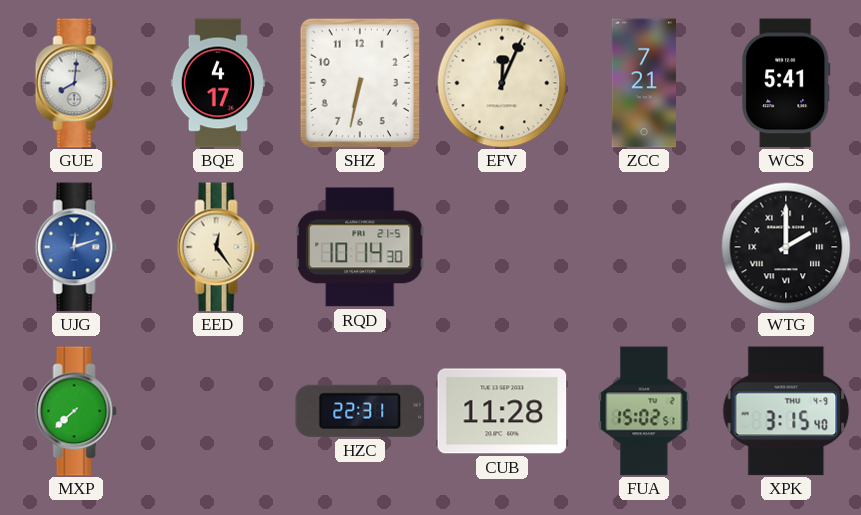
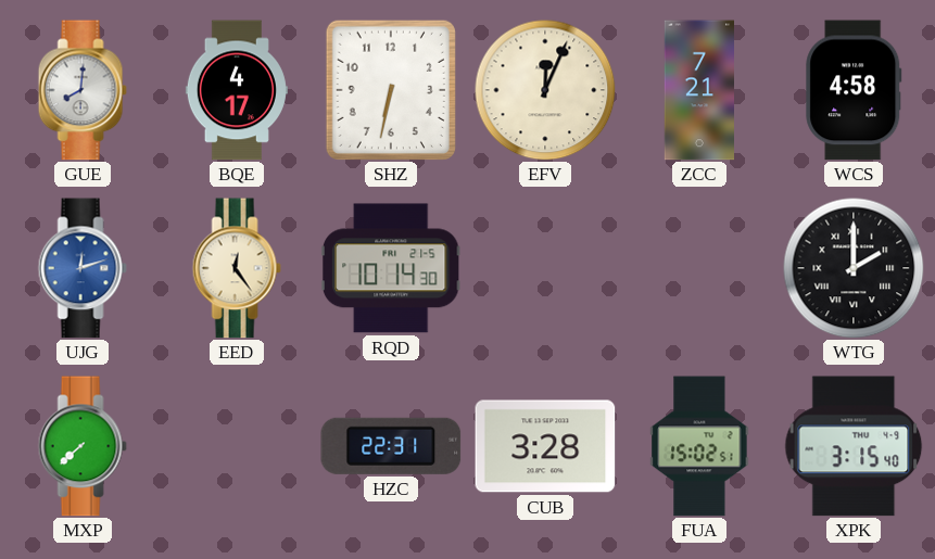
WCS: 5:41 -> 4:58 (854, 90)
CUB: 11:28 -> 3:28 (545, 446)
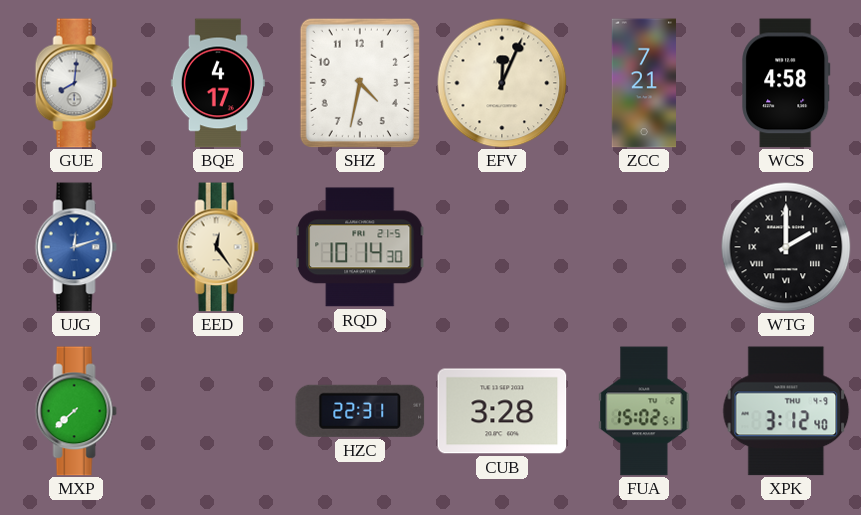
SHZ: 6:32 -> 4:32 (360, 83)
XPK: 3:15 -> 3:12 (786, 411)
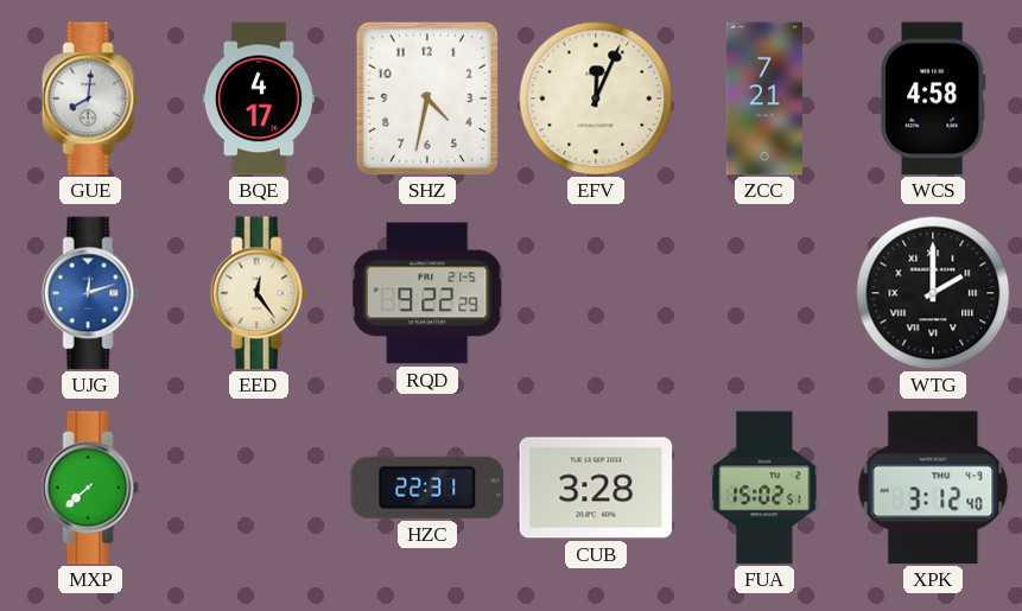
RQD: 10:14 -> 9:22 (427, 293)
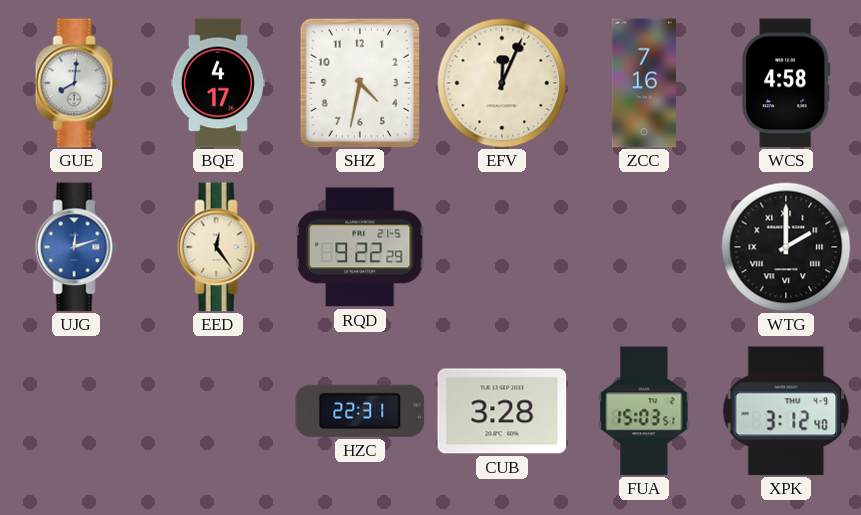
ZCC: 7:21 -> 7:16 (643, 83)
MXP: 7:38 -> none (90, 488)
FUA: 15:02 -> 15:03 (644, 411)
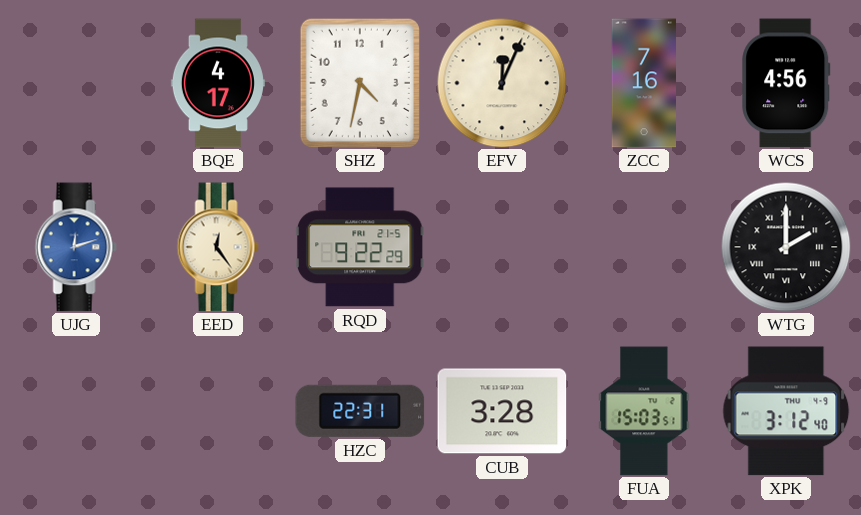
GUE: 8:01 -> none (76, 83)
WCS: 4:58 -> 4:56 (786, 83)
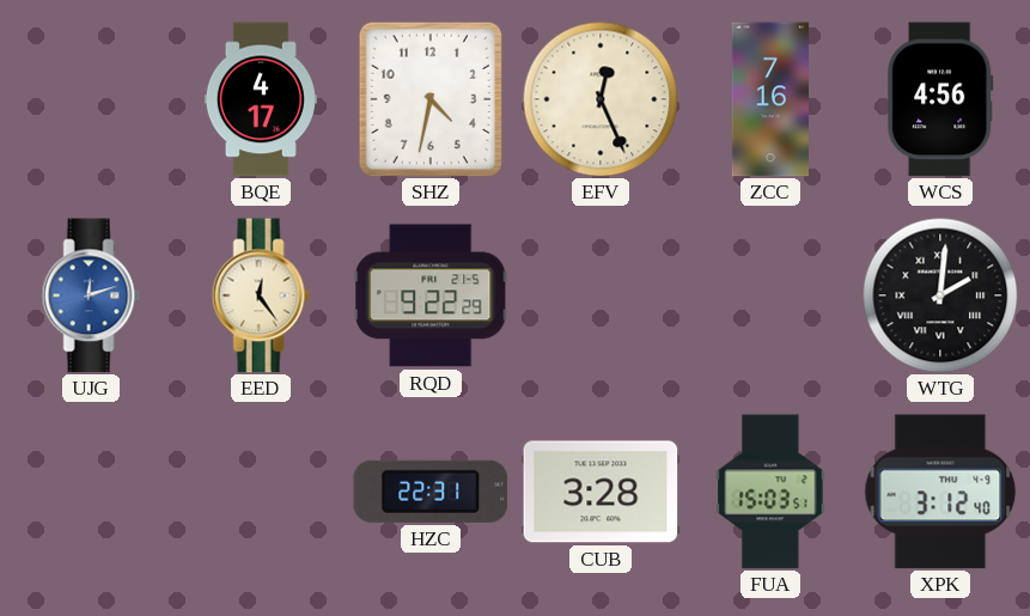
EFV: 12:04 -> 12:26 (601, 99)
WTG: 2:00 -> 2:01 (940, 295)
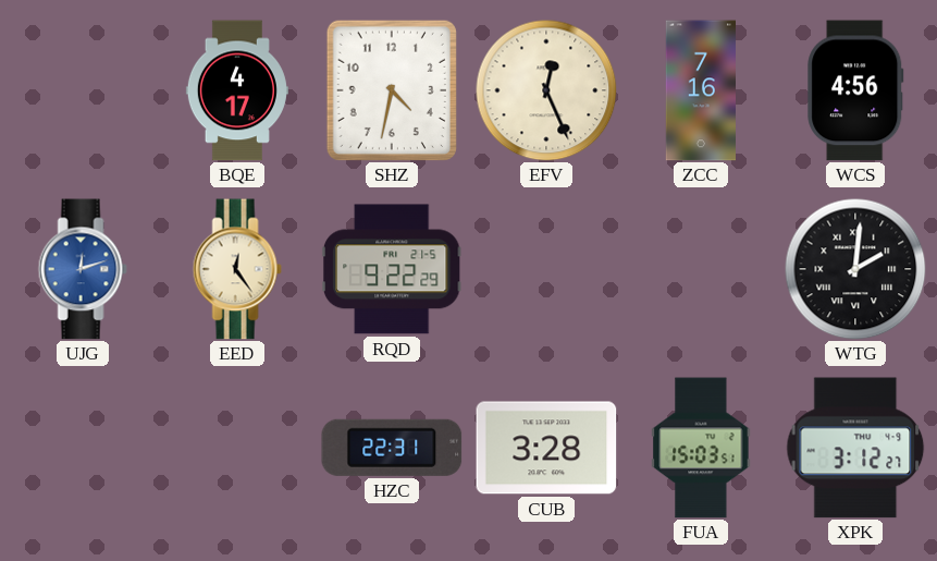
XPK: 3:12:40 -> 3:12:27 (855, 448)
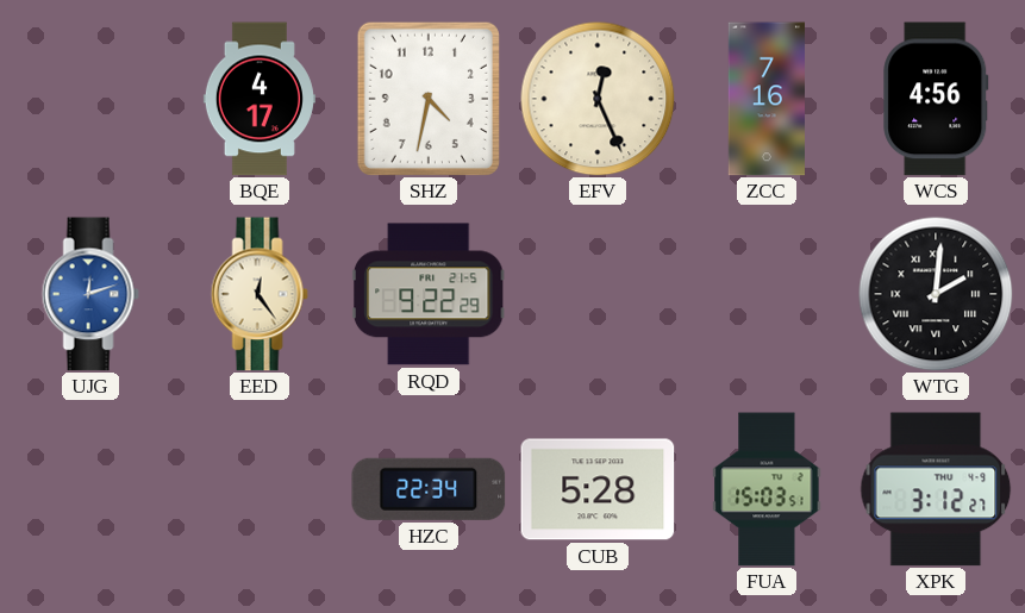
HZC: 22:31 -> 22:34 (429, 489)
CUB: 3:28 -> 5:28 (598, 489)
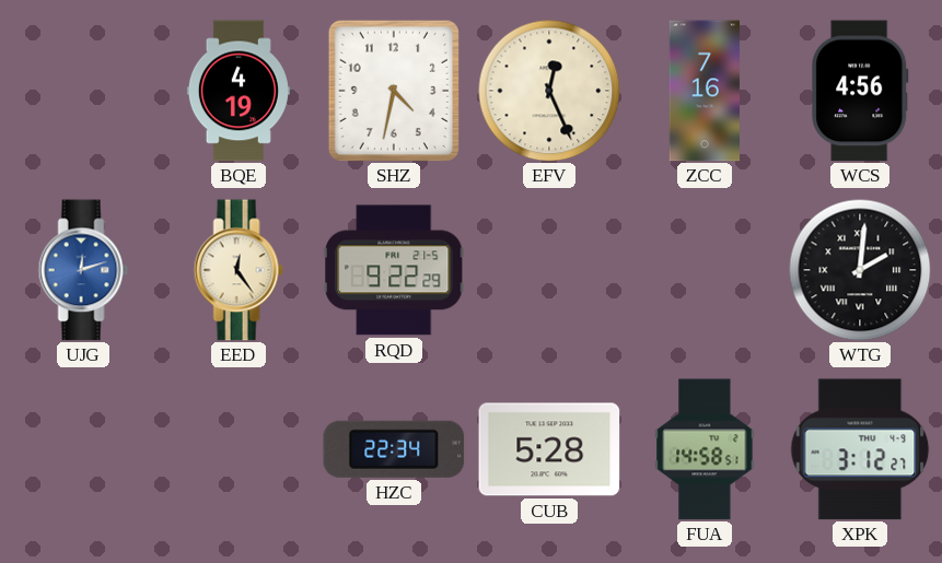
BQE: 4:17 -> 4:19 (239, 91)
FUA: 15:03 -> 14:58 (705, 449)
